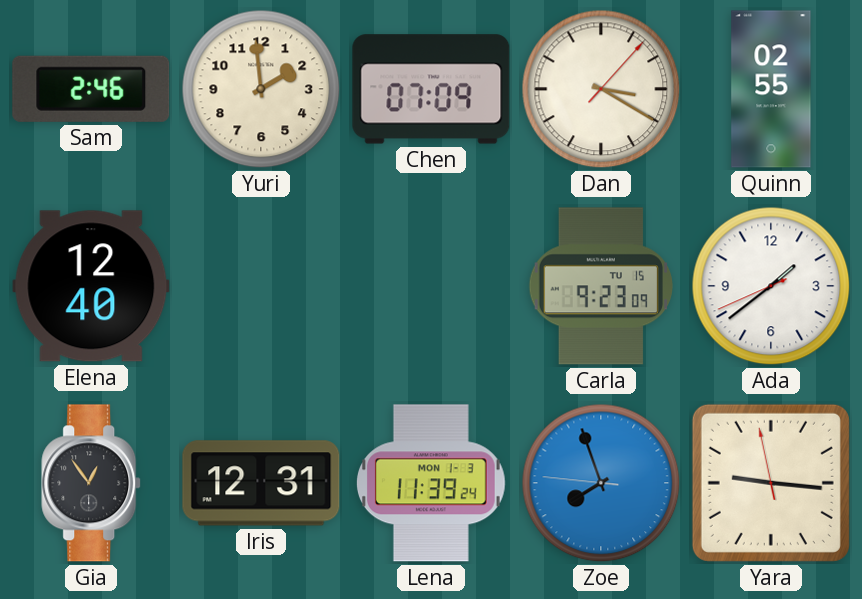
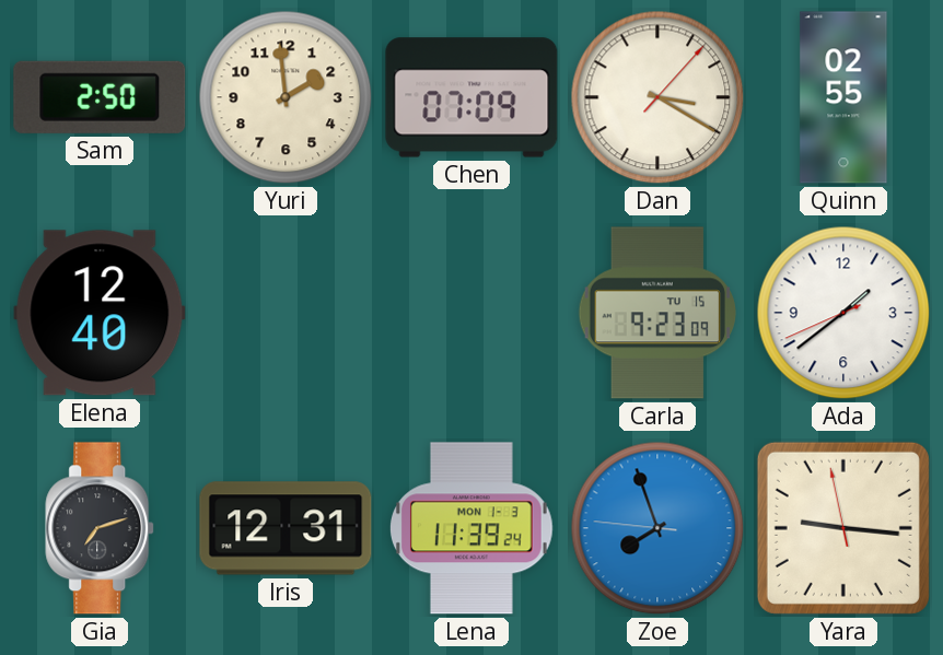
Sam: 2:46 -> 2:50 (100, 97)
Gia: 12:54 -> 7:12 (101, 528)
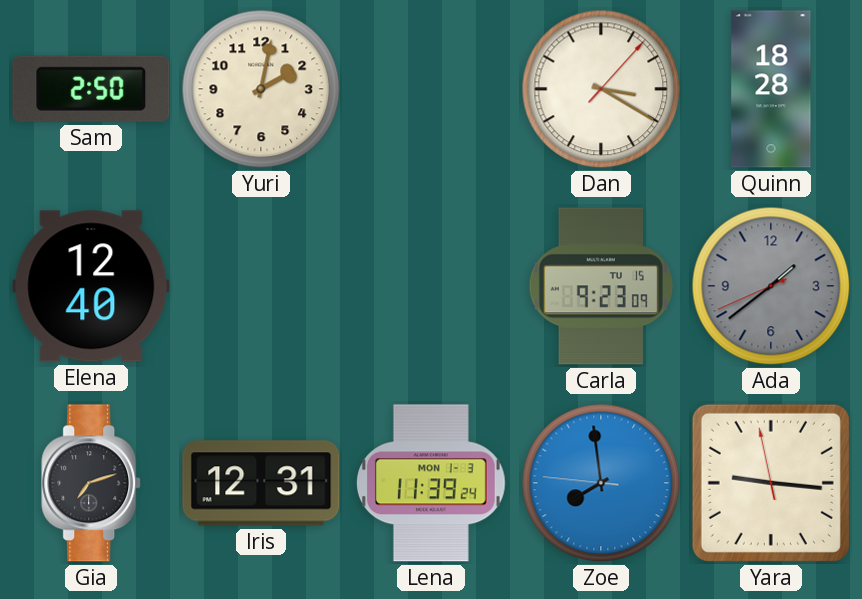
Yuri: 1:59 -> 2:02 (261, 89)
Chen: 07:09 -> none (471, 97)
Quinn: 02:55 -> 18:28 (771, 89)
Ada dial: white -> grey (771, 286)
Zoe: 7:56 -> 7:58 (601, 483)
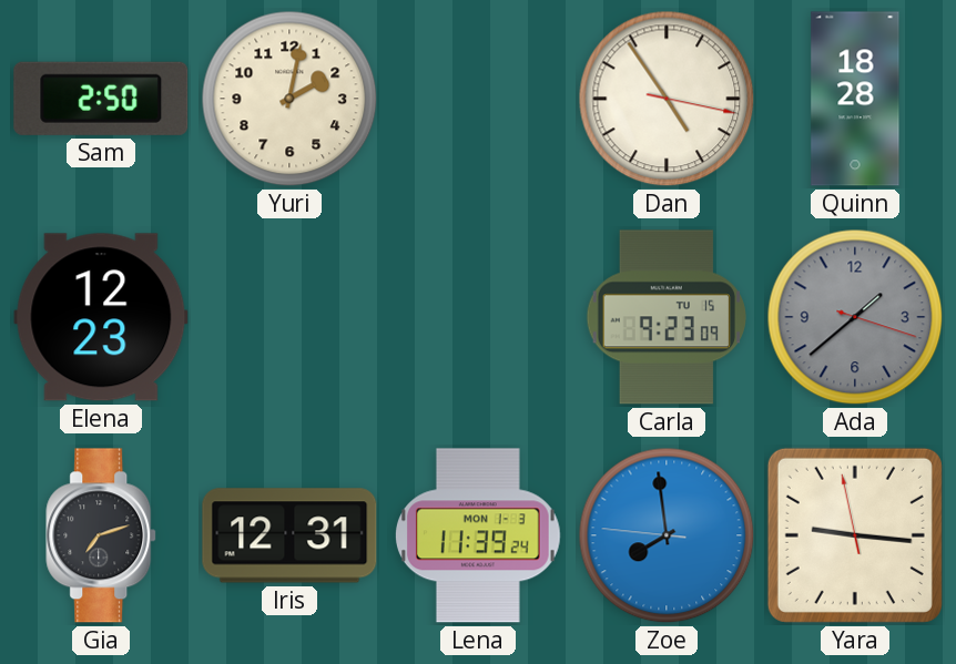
Dan: 3:20 -> 4:54 (667, 99)
Elena: 12:40 -> 12:23 (101, 317)
Ada: 1:38:41 -> 1:38:18 (855, 317)
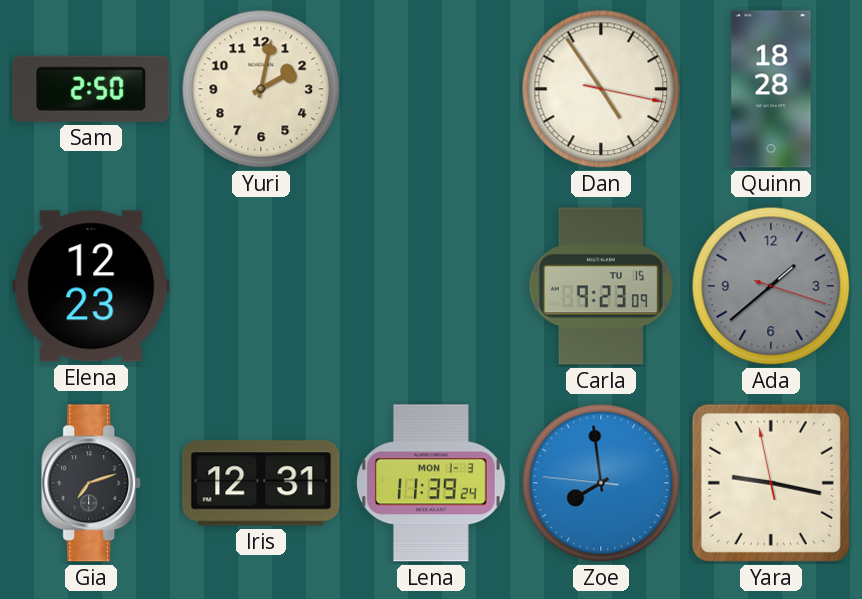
Yara: 9:15 -> 9:16 (771, 483)
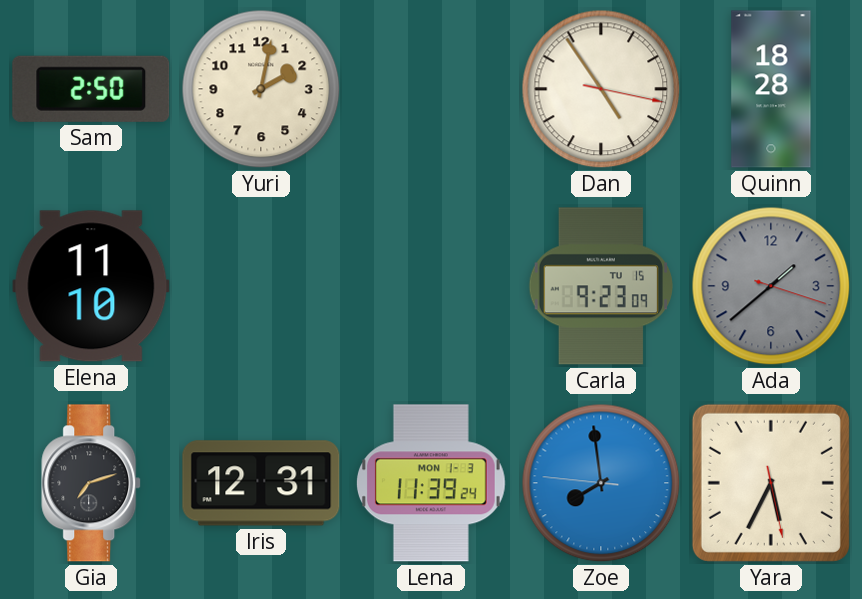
Elena: 12:23 -> 11:10 (91, 286)
Yara: 9:16 -> 5:34 (771, 483)
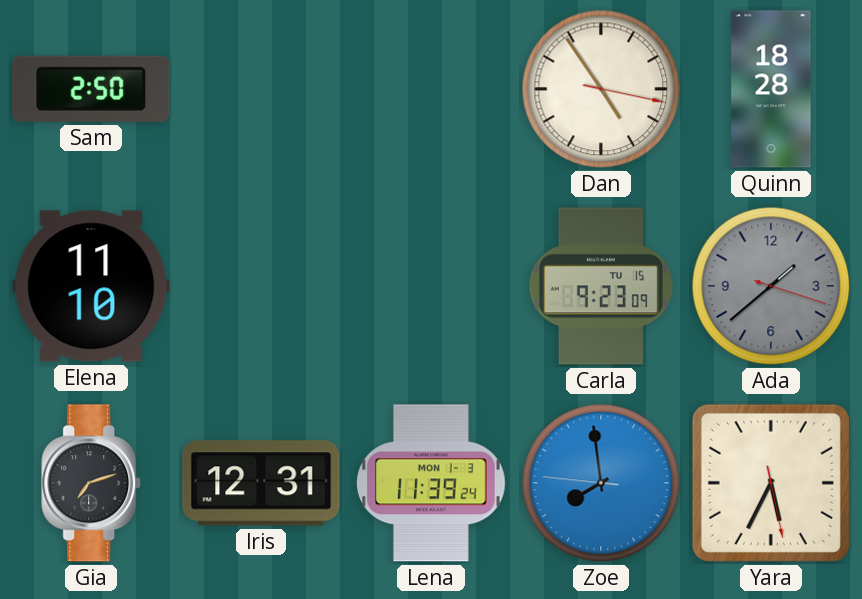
Yuri: 2:02 -> none (261, 89)
